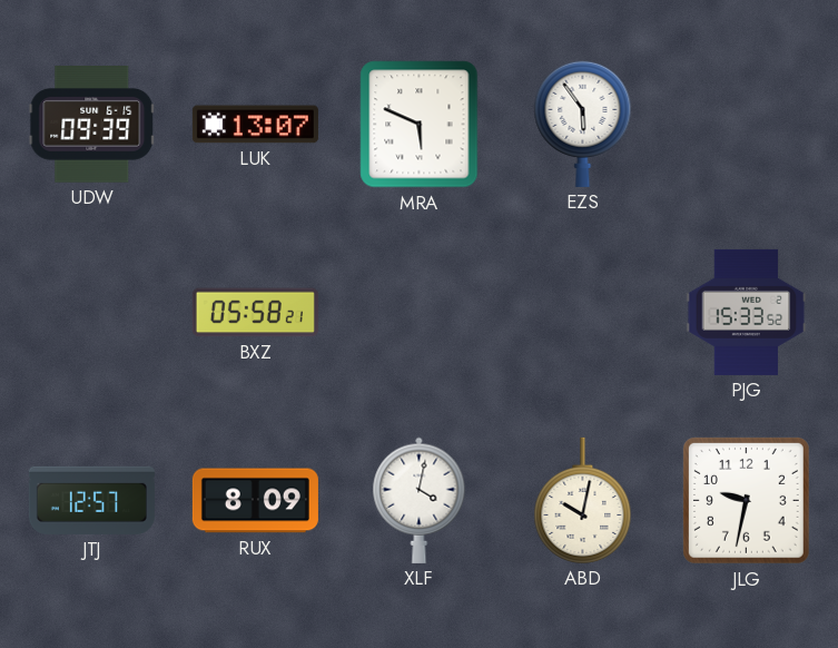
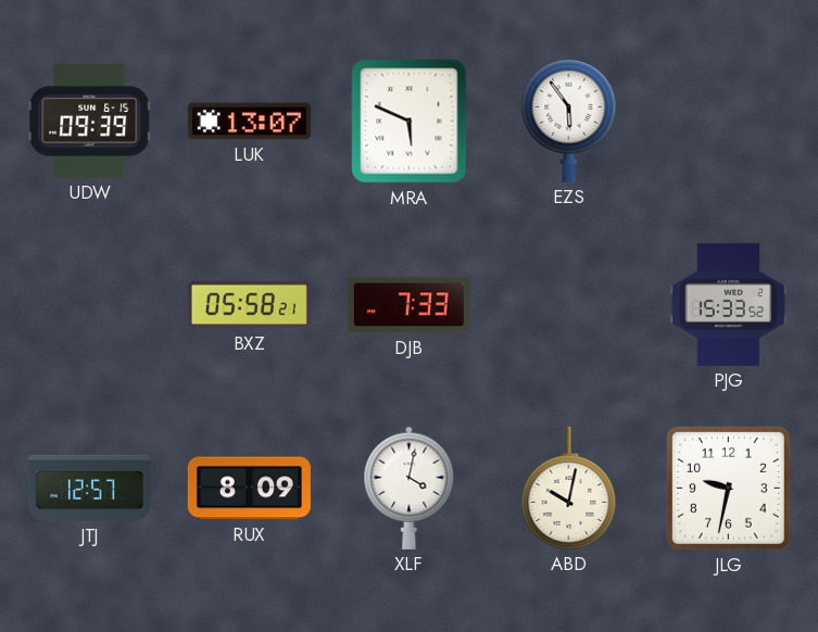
DJB: none -> 7:33 (408, 305)
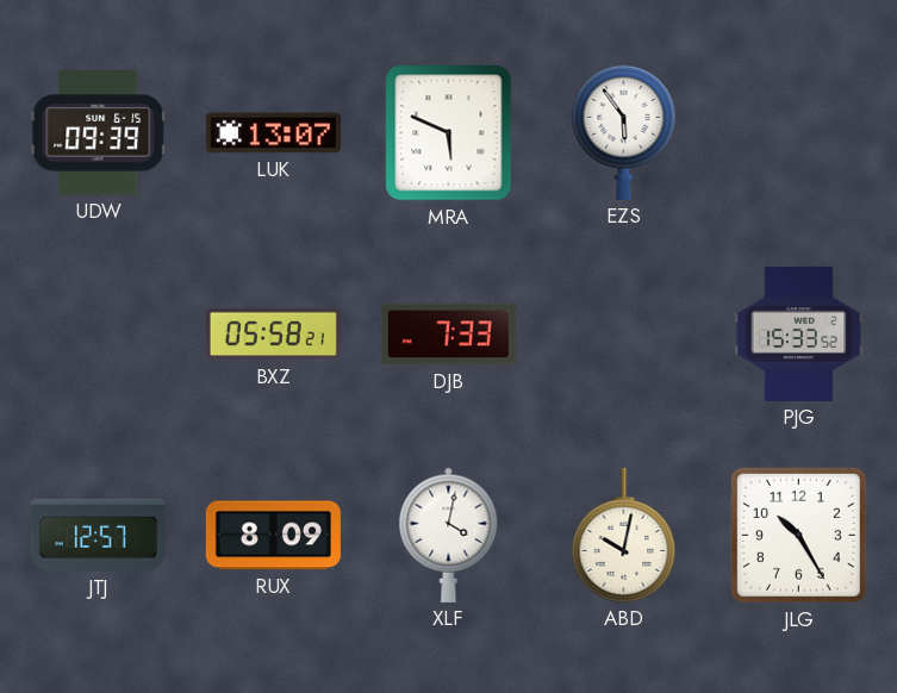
JLG: 9:32 -> 10:25 (798, 535)
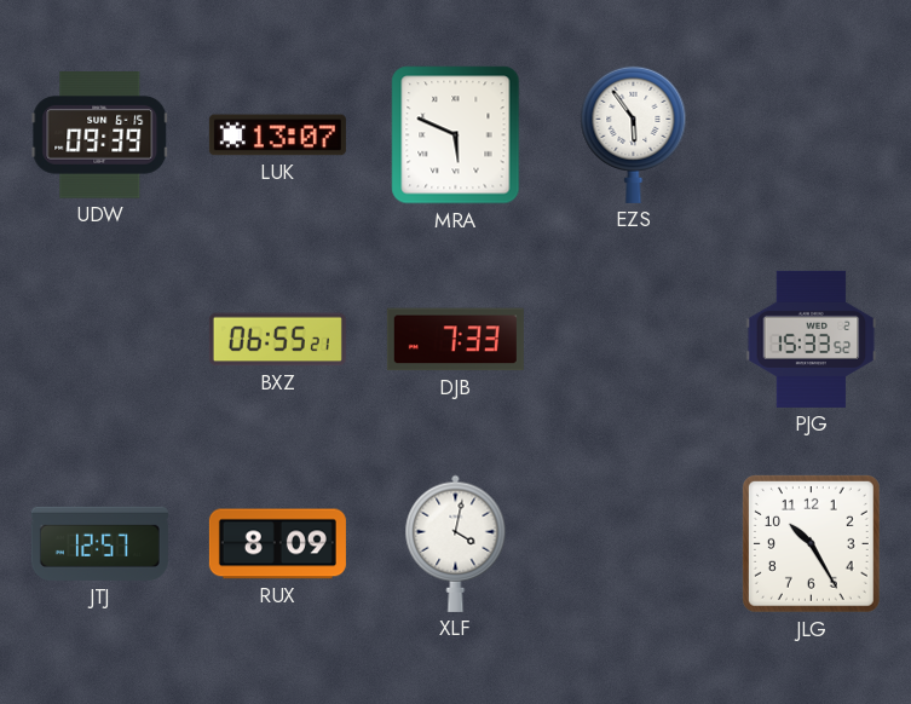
BXZ: 05:58 -> 06:55 (277, 340)
ABD: 10:02 -> none (624, 535)
